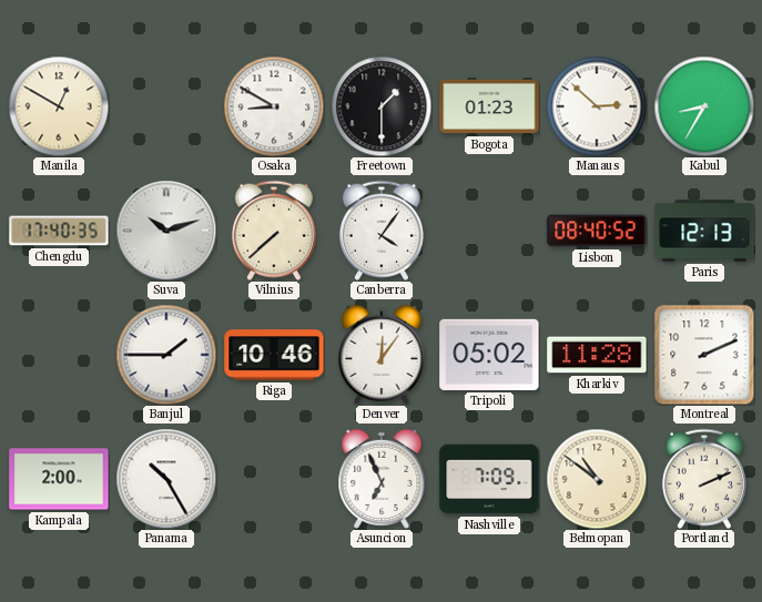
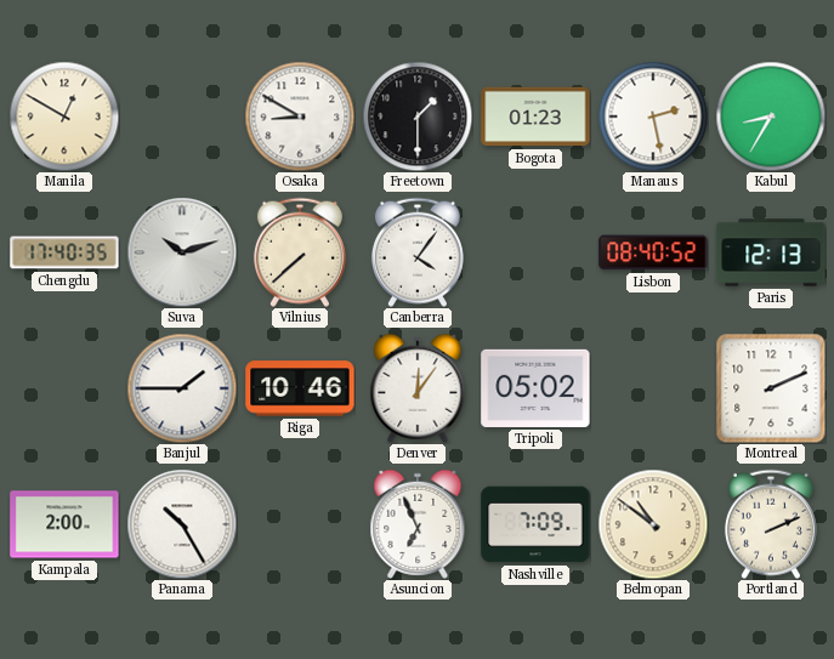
Manaus: 2:52 -> 2:28 (653, 117)
Kharkiv: 11:28 -> none (597, 355)
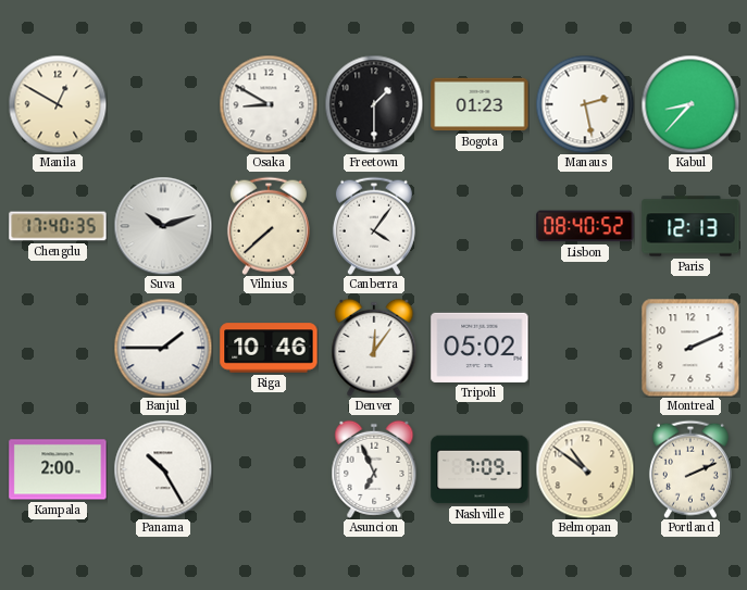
Kabul: 8:35 -> 8:37 (690, 104)
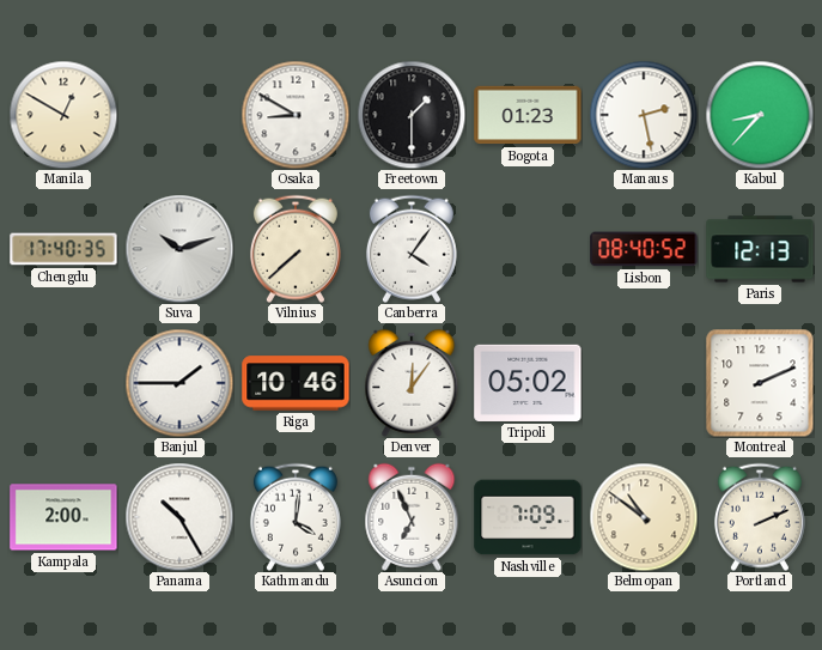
Kathmandu: none -> 4:01 (296, 517)
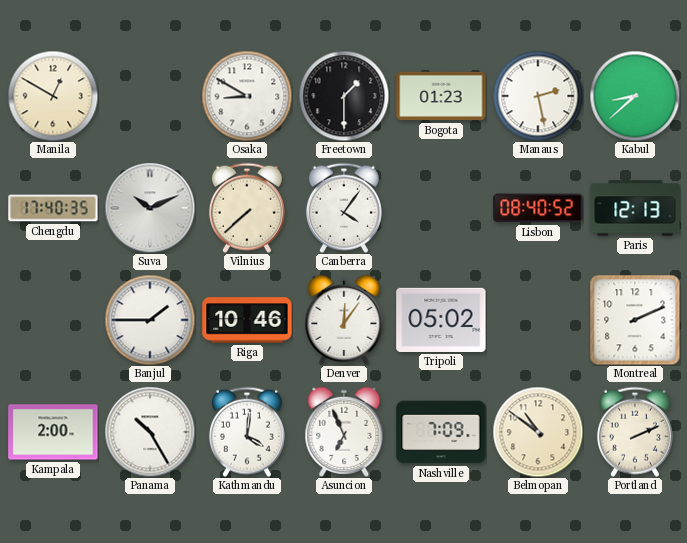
Kabul: 8:37 -> 8:38 (635, 96)
Suva: 10:12 -> 10:11 (150, 208)
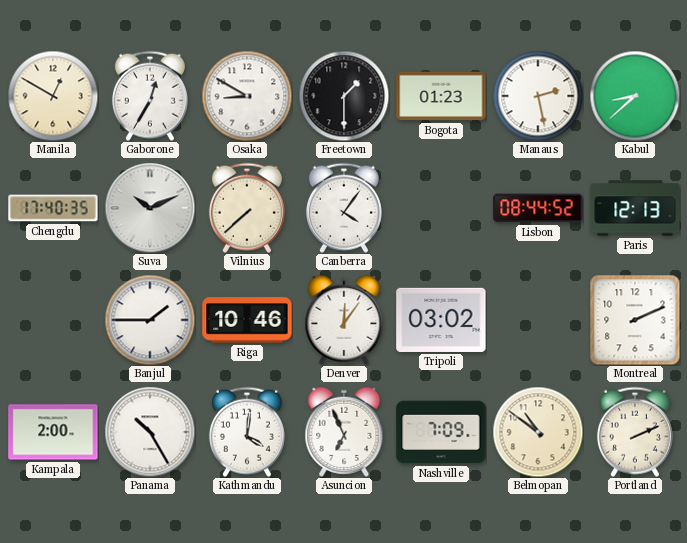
Gaborone: none -> 12:35 (150, 96)
Lisbon: 08:40 -> 08:44 (538, 208)
Tripoli: 05:02 -> 03:02 (441, 320)
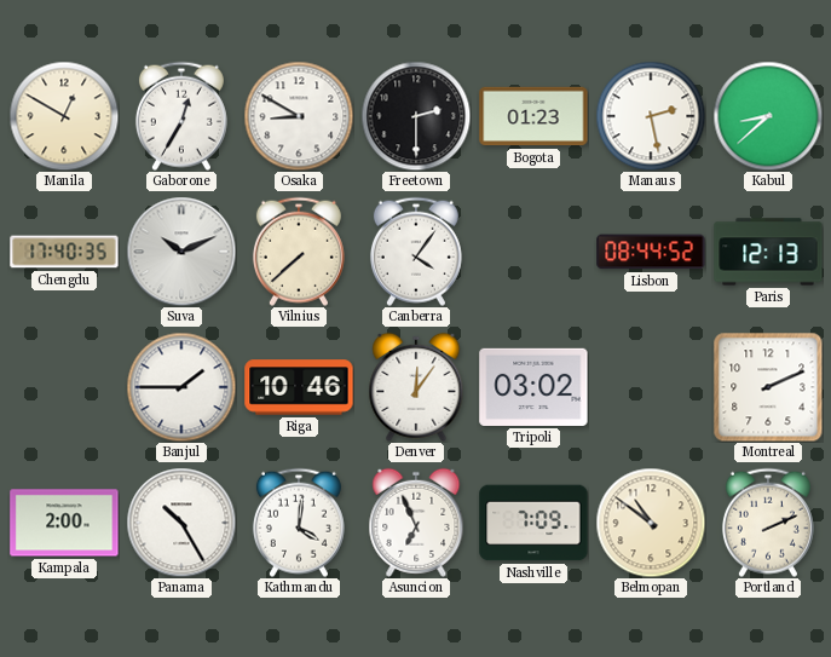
Freetown: 1:30 -> 2:30 (416, 116)
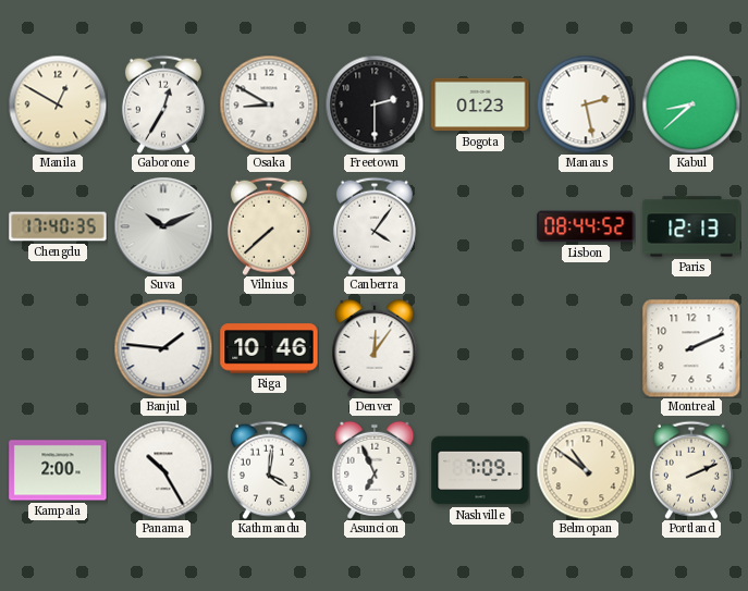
Banjul: 1:45 -> 1:46 (163, 348)
Tripoli: 03:02 -> none (533, 387)
